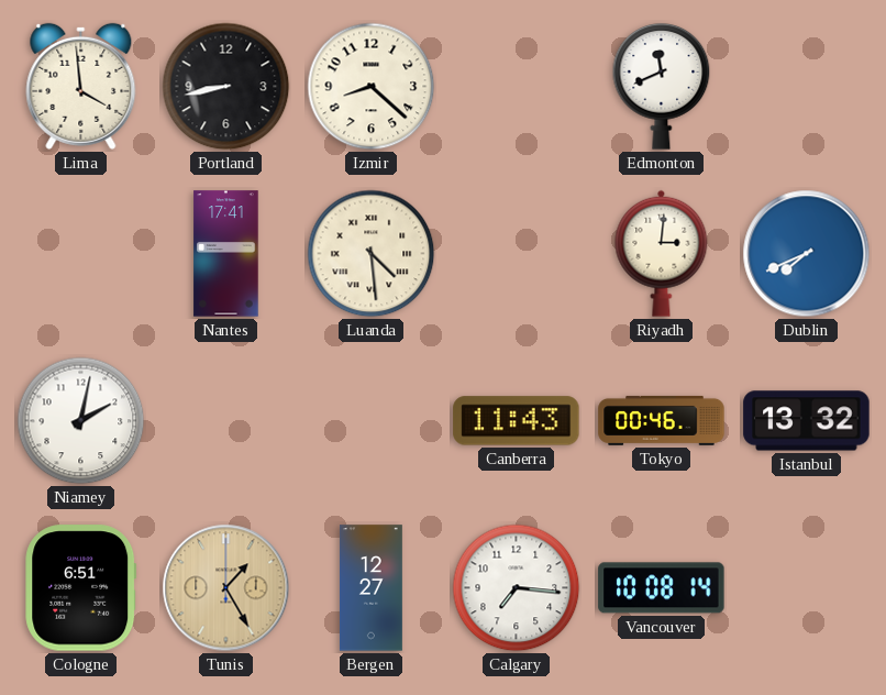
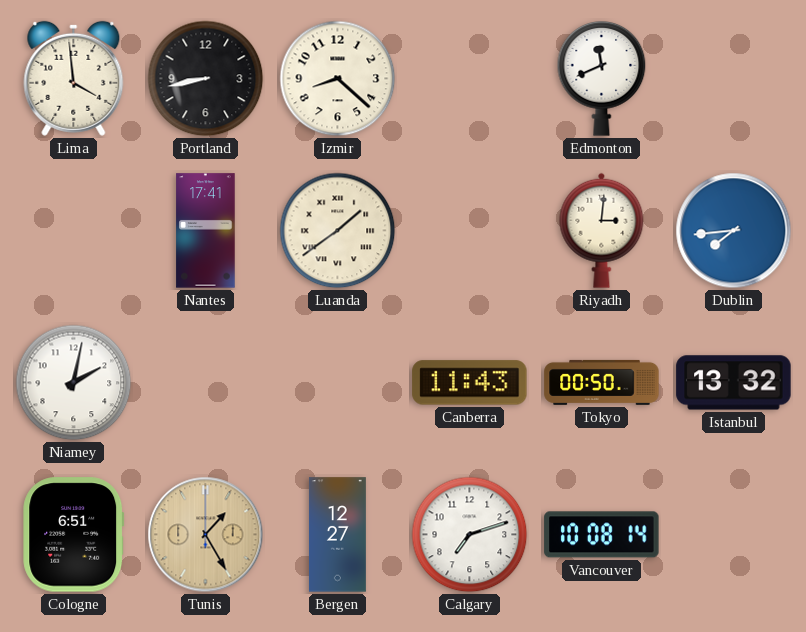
Luanda: 4:29 -> 1:39 (338, 231)
Dublin: 7:41 -> 7:44 (734, 231)
Tokyo: 00:46 -> 00:50 (602, 382)
Calgary: 7:16 -> 7:12 (470, 535)
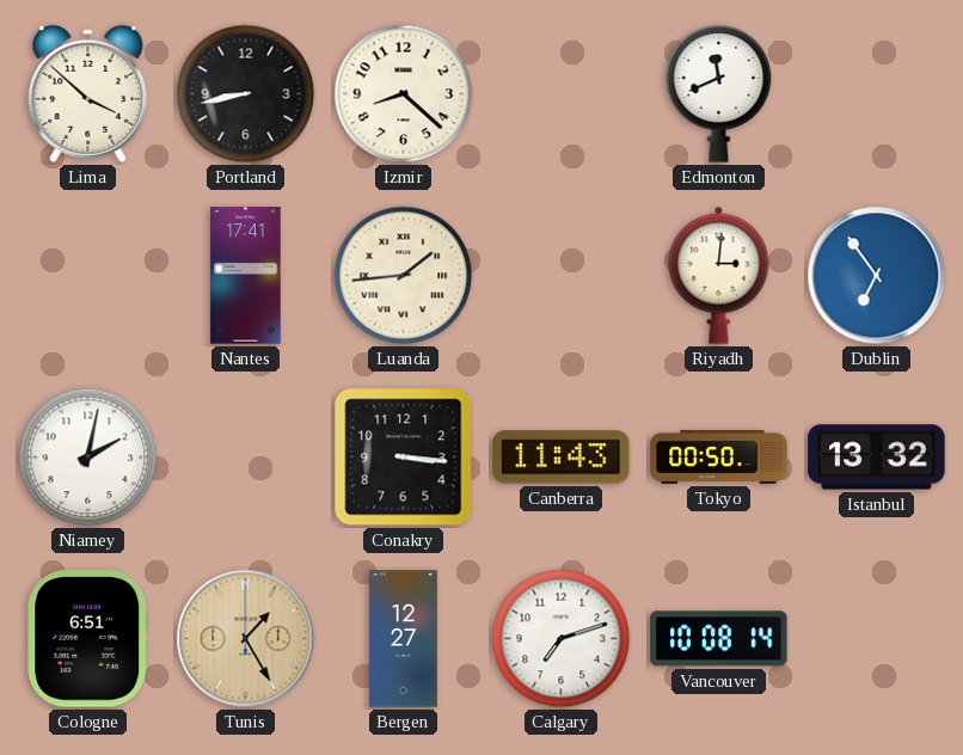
Lima: 3:59 -> 3:52 (88, 93)
Luanda: 1:39 -> 1:44 (404, 276)
Dublin: 7:44 -> 6:54 (877, 276)
Conakry: none -> 3:16 (404, 458)
